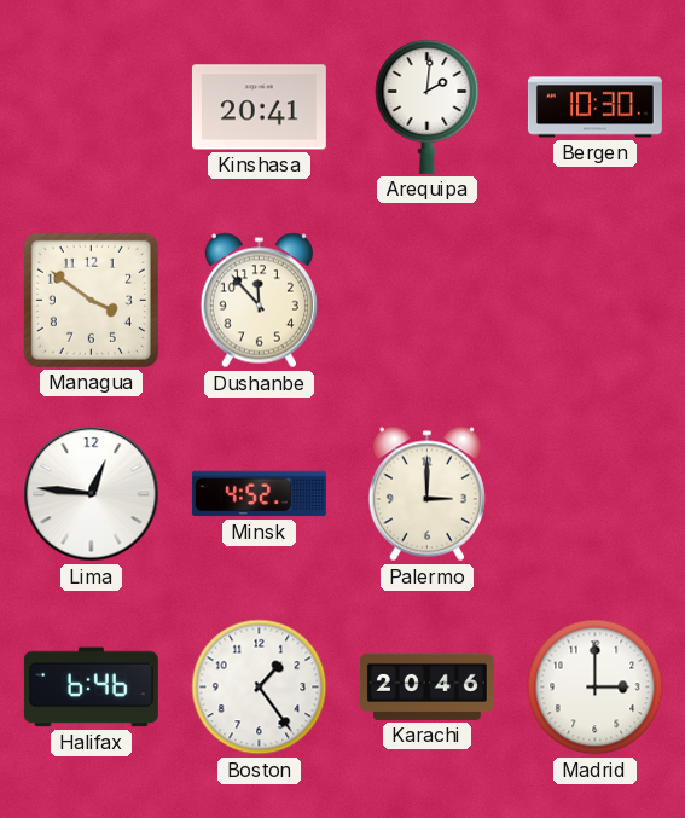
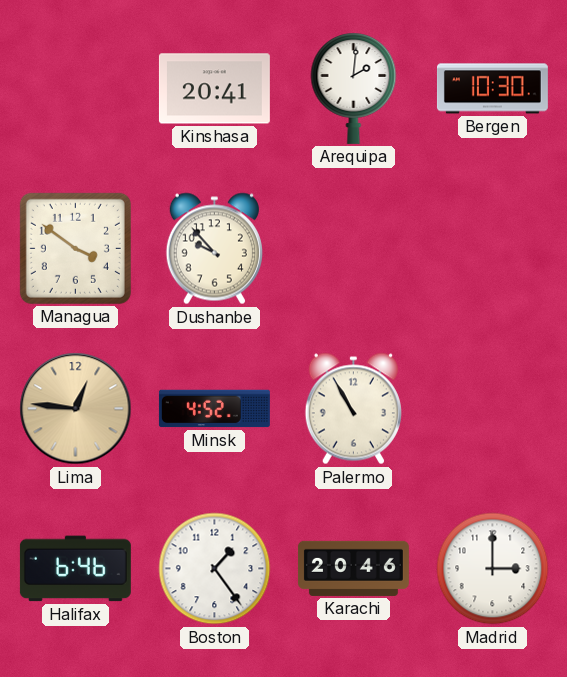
Dushanbe: 11:53 -> 9:53 (214, 249)
Lima dial: white -> champagne (76, 409)
Palermo: 3:00 -> 10:55 (353, 409)
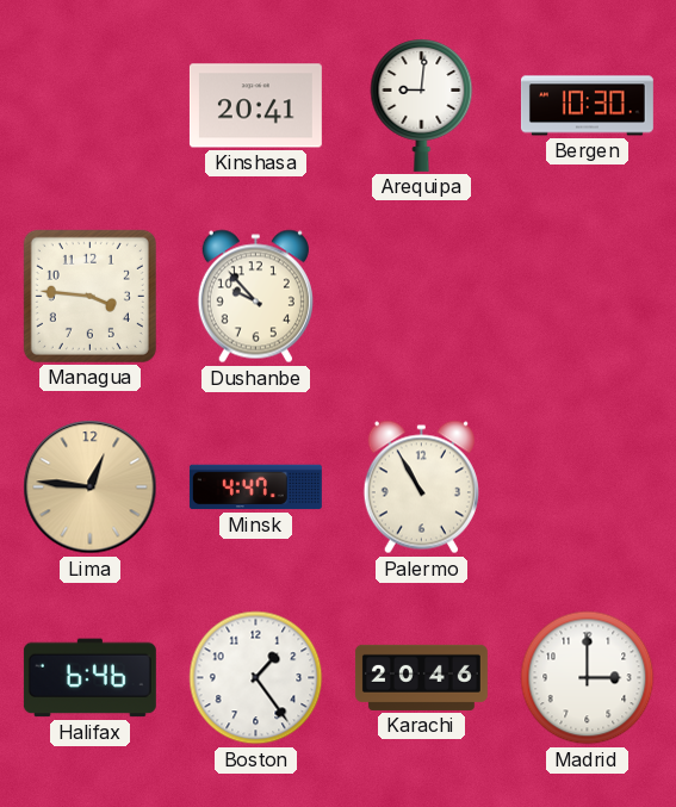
Arequipa: 2:01 -> 9:01 (422, 105)
Managua: 3:51 -> 3:46 (89, 296)
Minsk: 4:52 -> 4:47 (255, 488)
